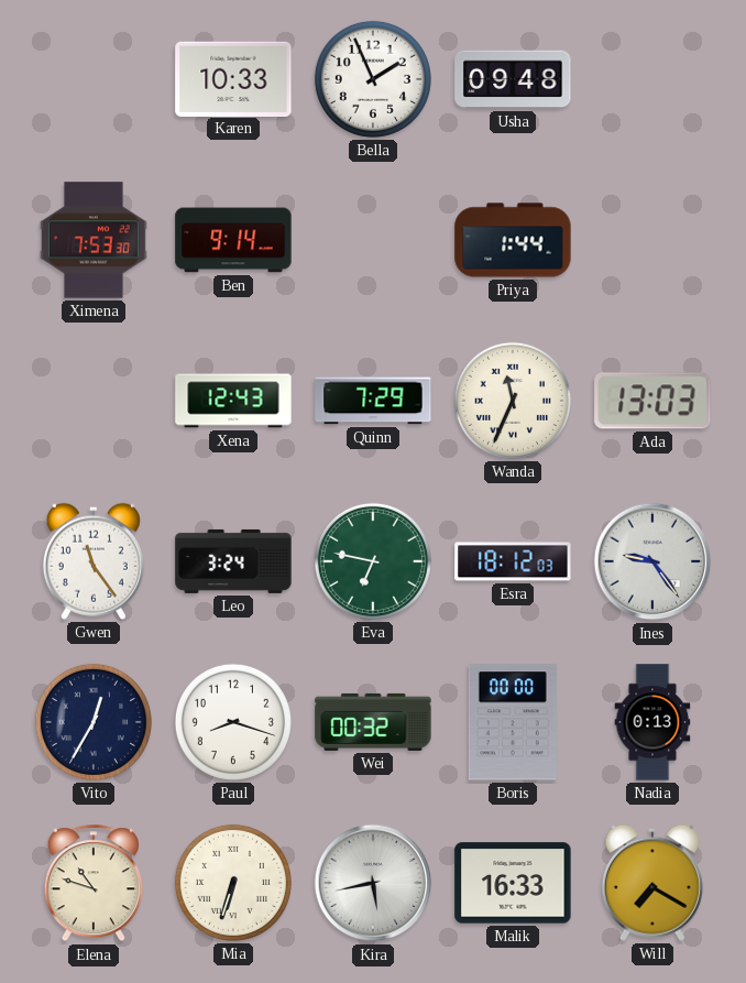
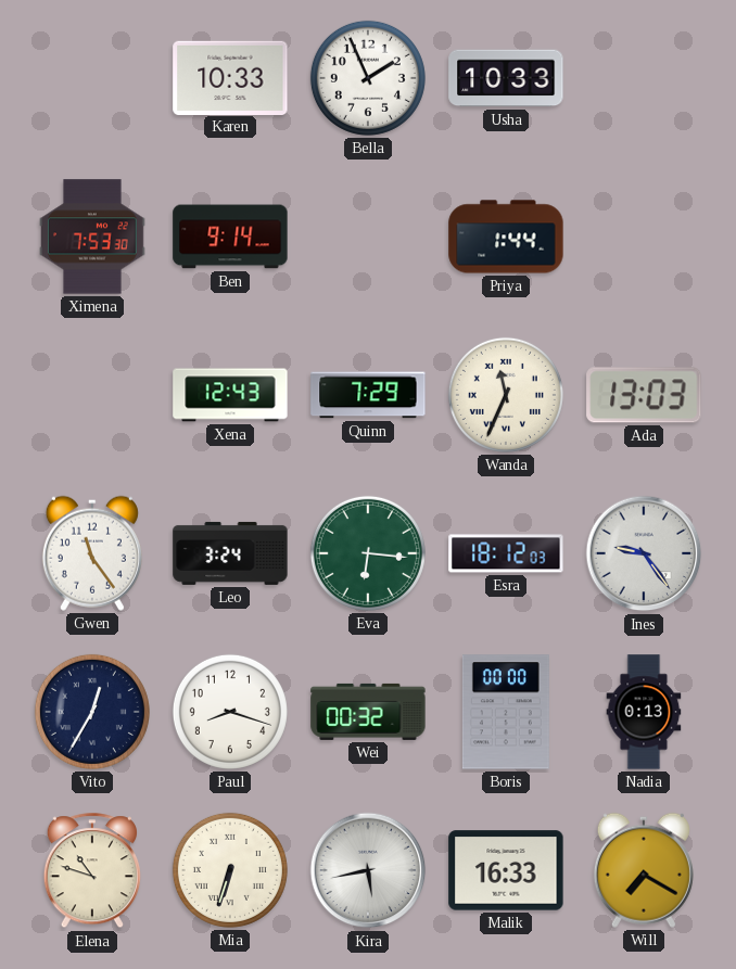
Usha: 09:48 -> 10:33 (506, 78)
Eva: 6:47 -> 6:16 (368, 553)
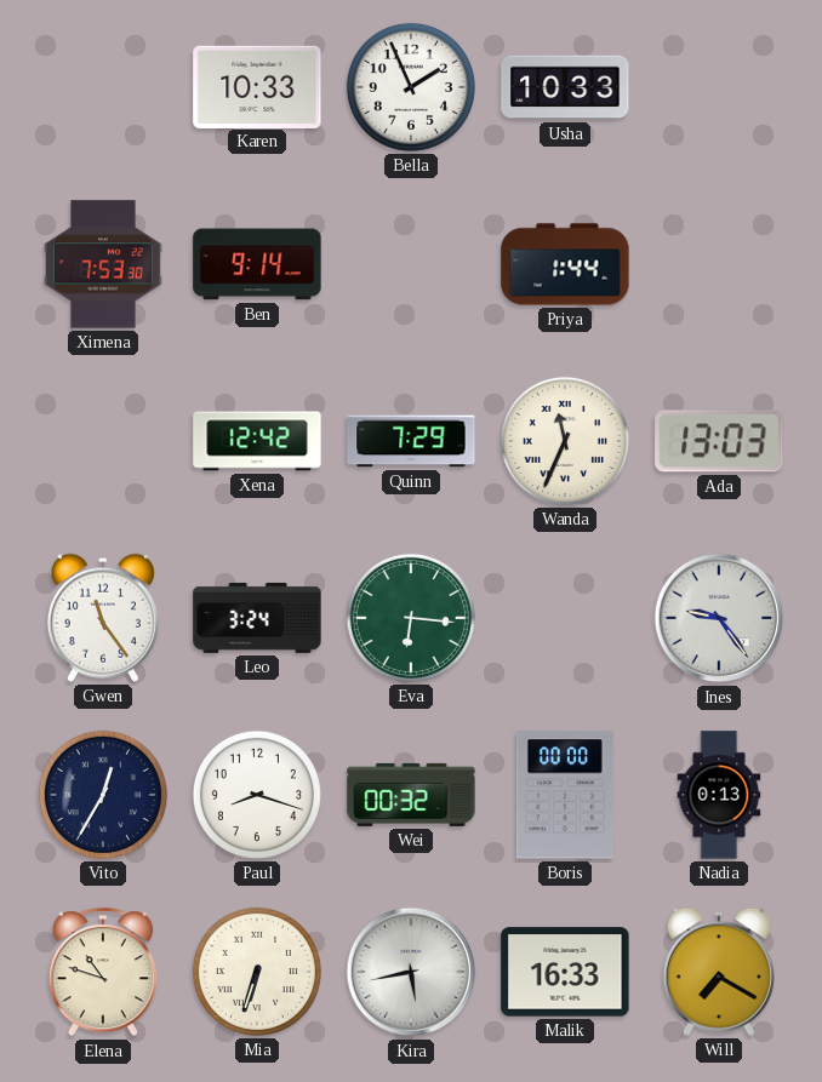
Xena: 12:43 -> 12:42 (257, 441)
Esra: 18:12 -> none (506, 553)
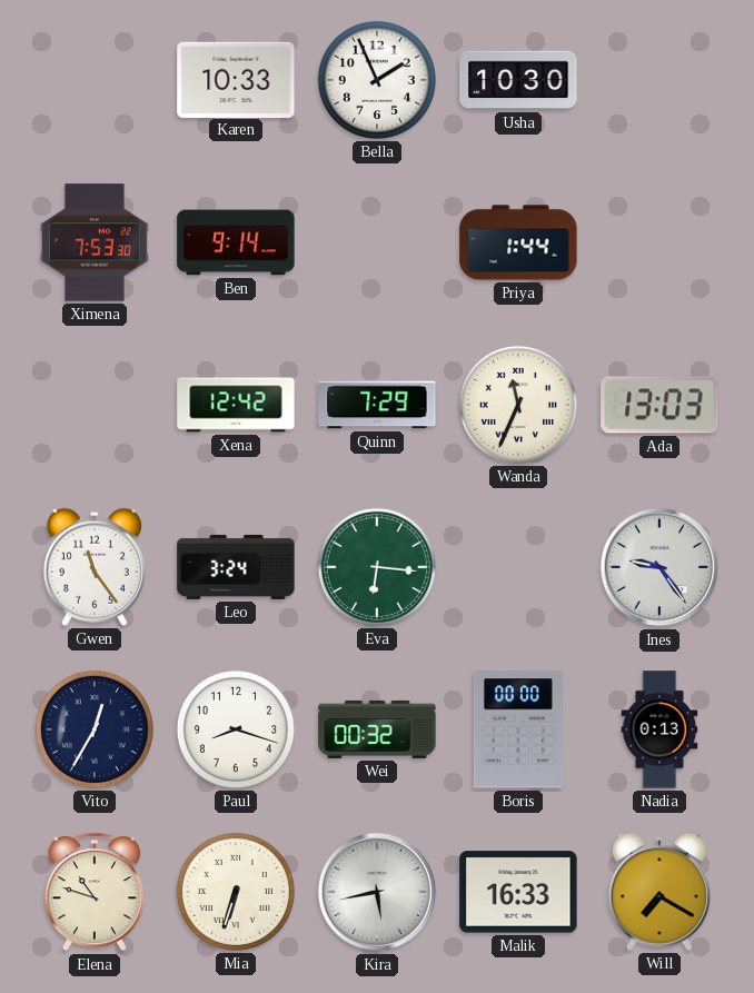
Usha: 10:33 -> 10:30 (518, 80)
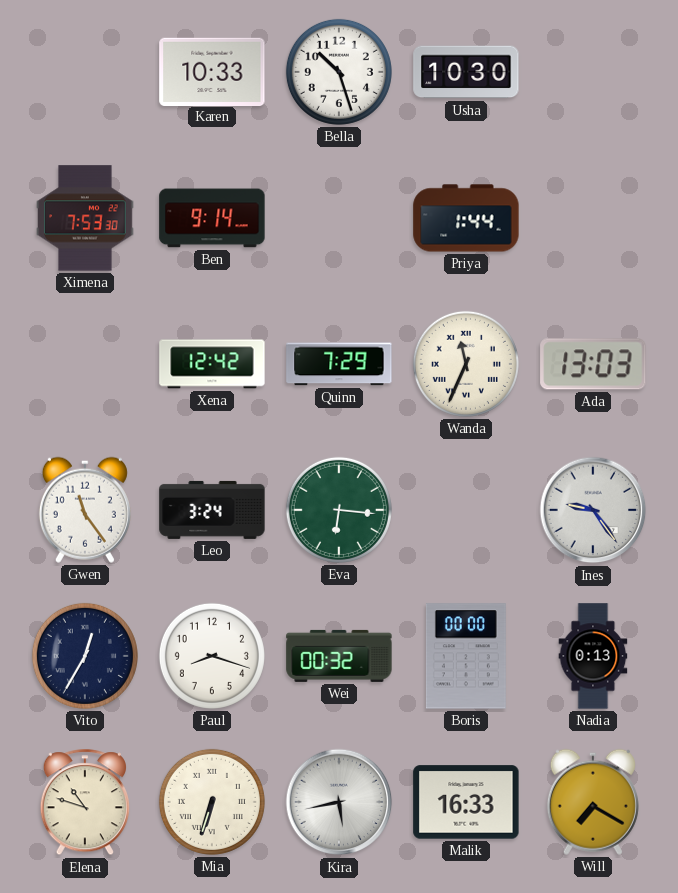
Bella: 1:56 -> 10:27 (339, 72)
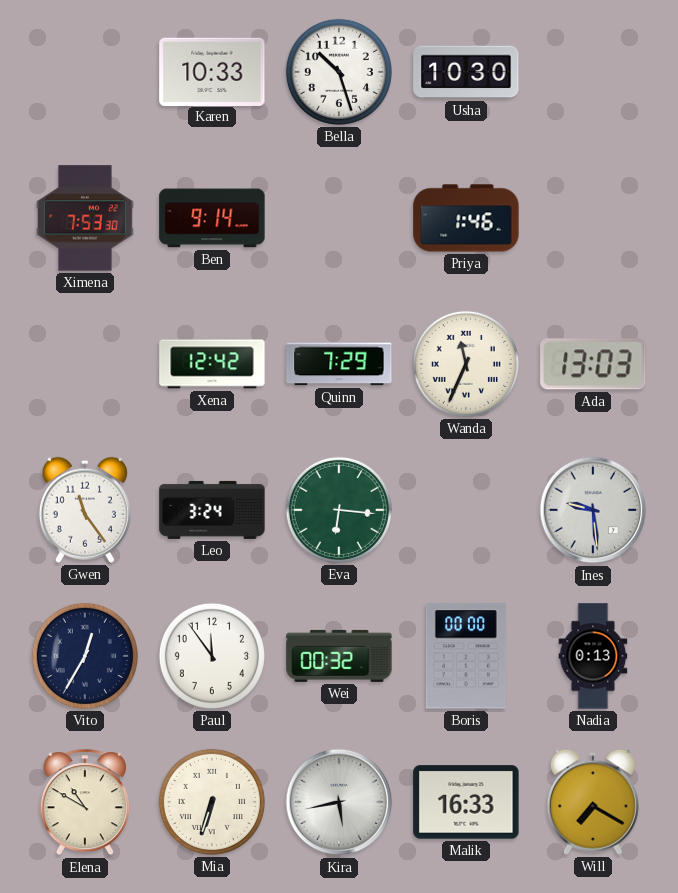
Priya: 1:44 -> 1:46 (466, 218)
Ines: 9:24 -> 9:29 (593, 510)
Paul: 8:18 -> 11:54 (212, 656)
Elena: 10:48 -> 10:50 (85, 803)
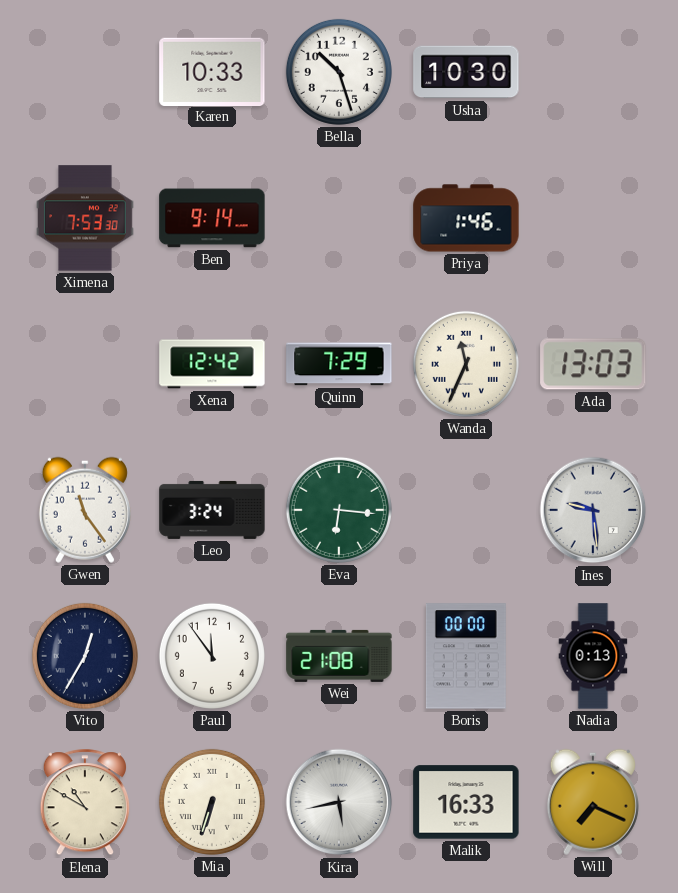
Wei: 00:32 -> 21:08 (339, 656)
Will: 7:20 -> 7:19 (593, 802)
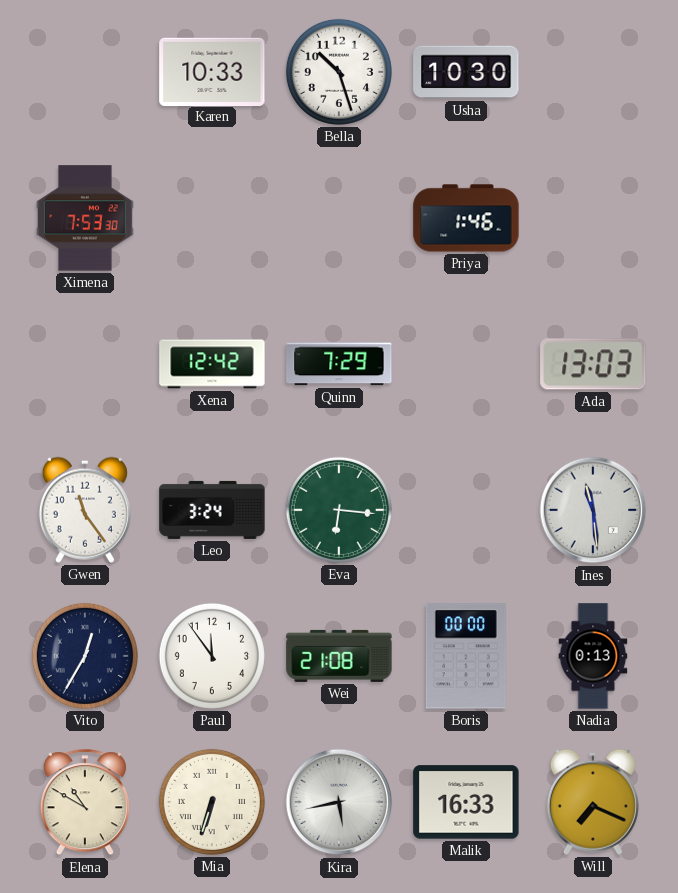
Ben: 9:14 -> none (212, 218)
Wanda: 11:34 -> none (466, 364)
Ines: 9:29 -> 11:29 (593, 510)
